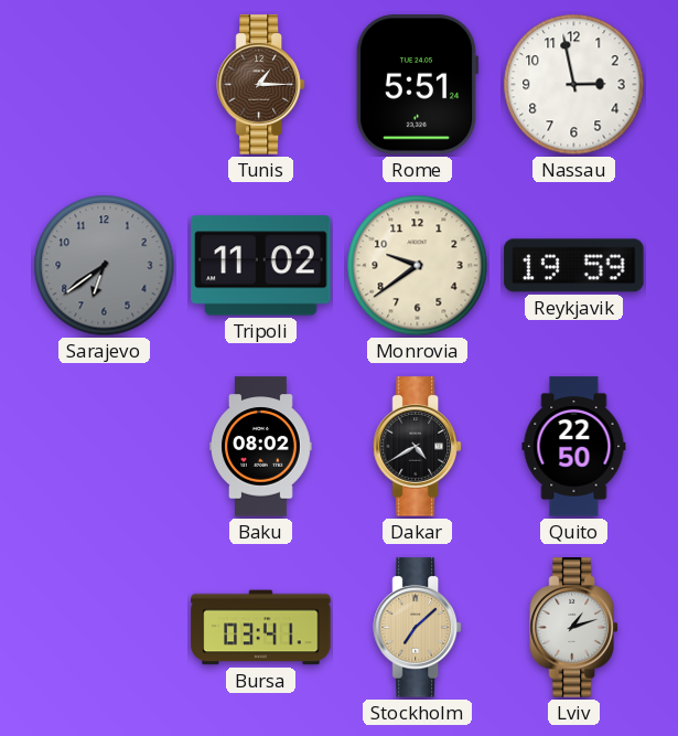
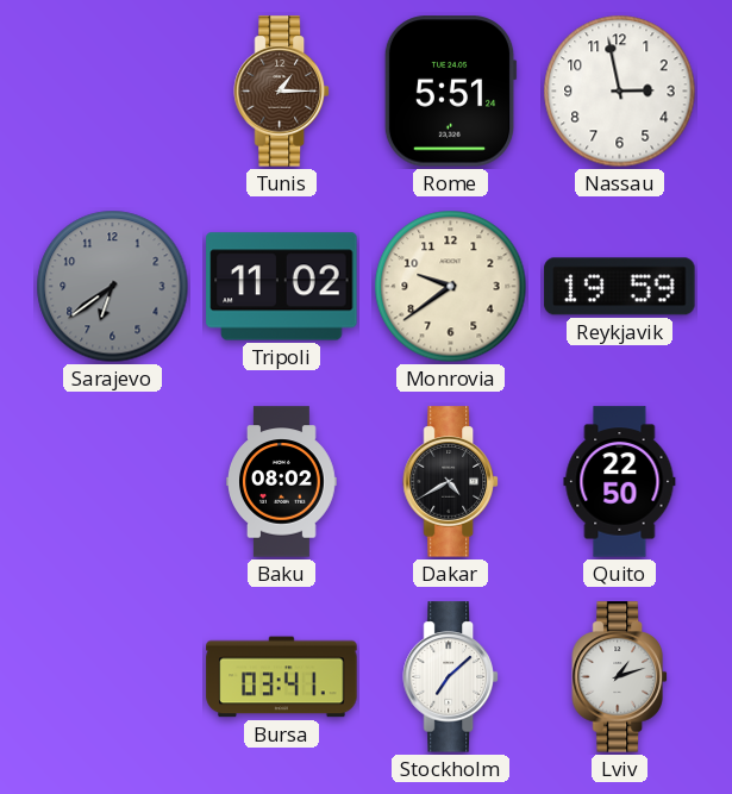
Stockholm dial: champagne -> white (450, 677)
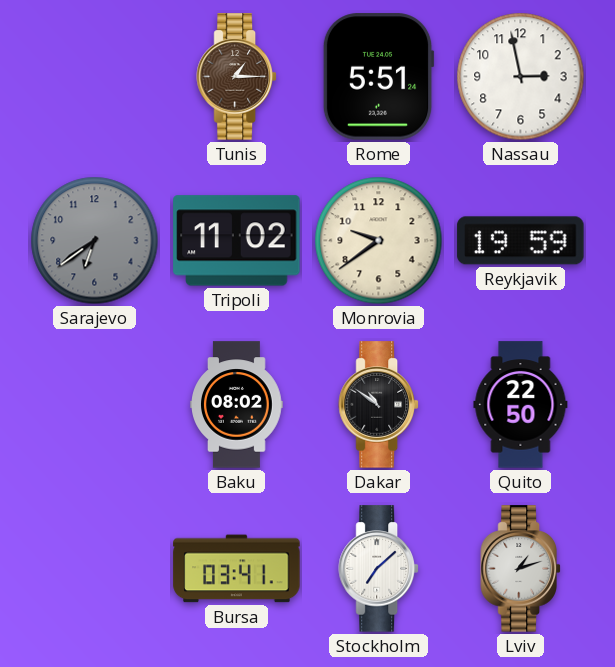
Dakar: 4:40 -> 10:51 (378, 405)
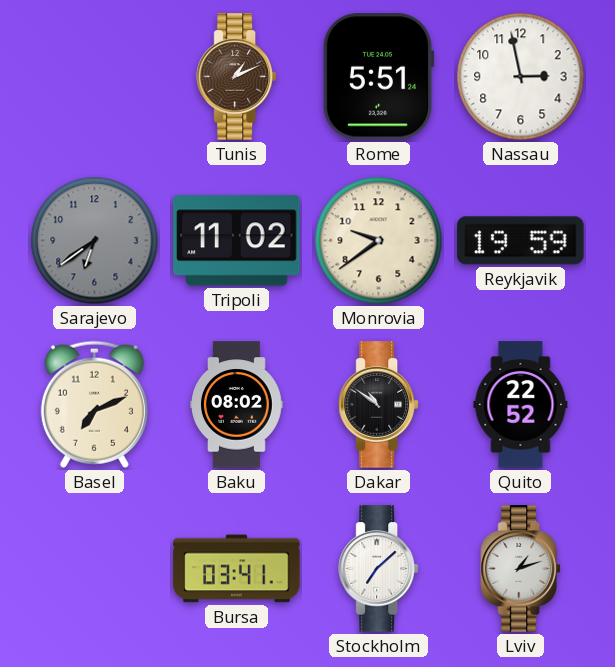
Tunis: 1:15 -> 1:11 (236, 77)
Basel: none -> 7:11 (94, 404)
Quito: 22:50 -> 22:52 (521, 405)
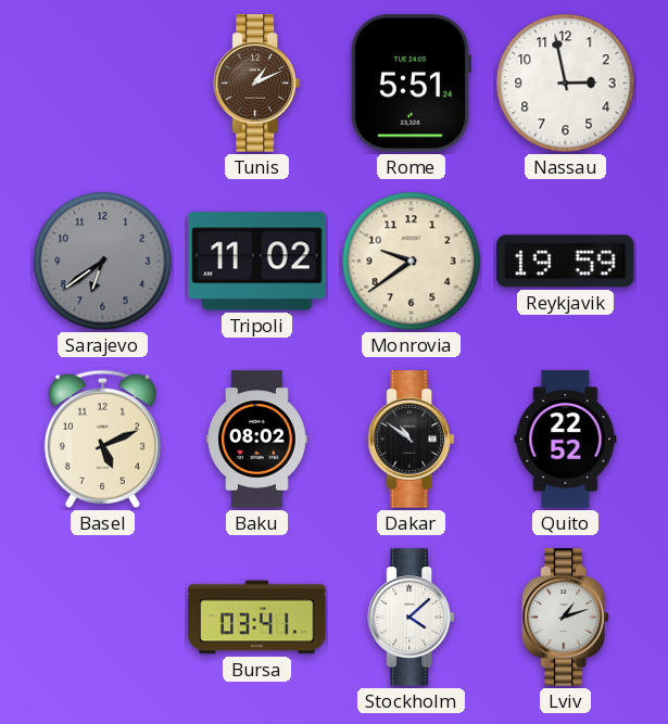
Basel: 7:11 -> 5:11 (102, 439)
Stockholm: 7:08 -> 4:08 (411, 618)
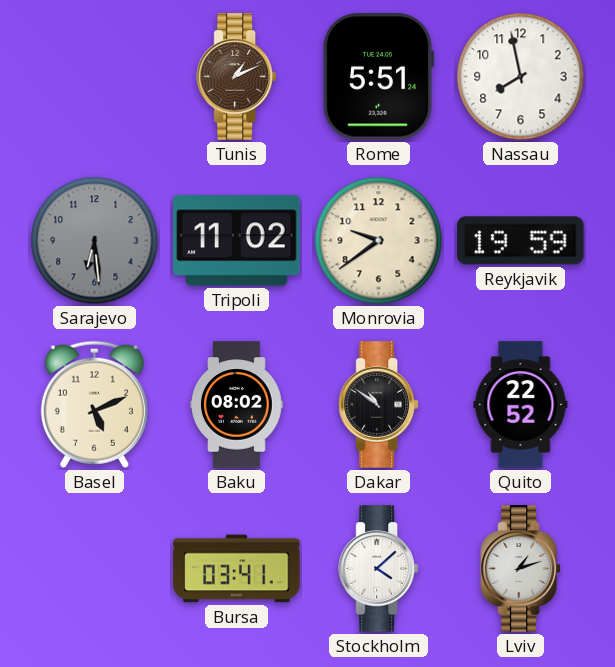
Nassau: 2:58 -> 7:58 (521, 77)
Sarajevo: 6:39 -> 6:29 (95, 241)
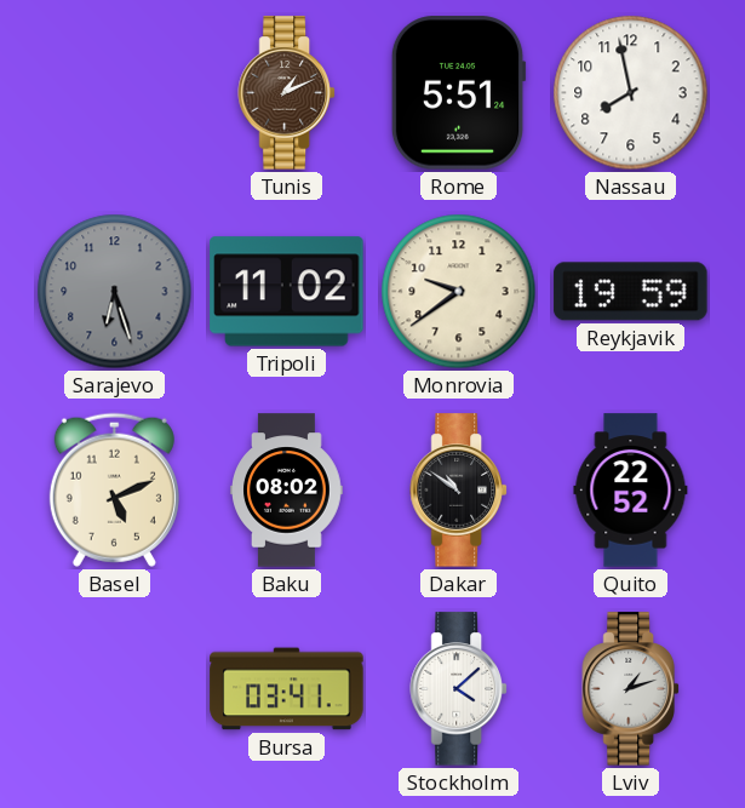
Sarajevo: 6:29 -> 6:27 (115, 292)
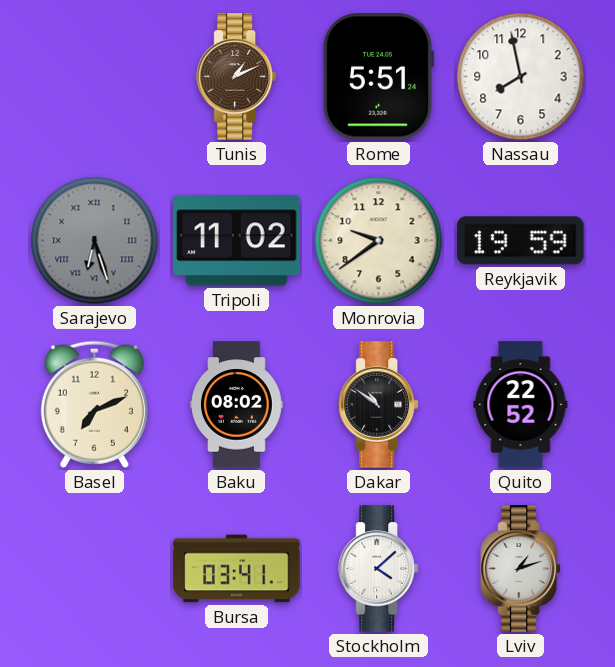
Sarajevo numerals: Arabic -> Roman (95, 241)
Basel: 5:11 -> 7:11 (94, 404)
